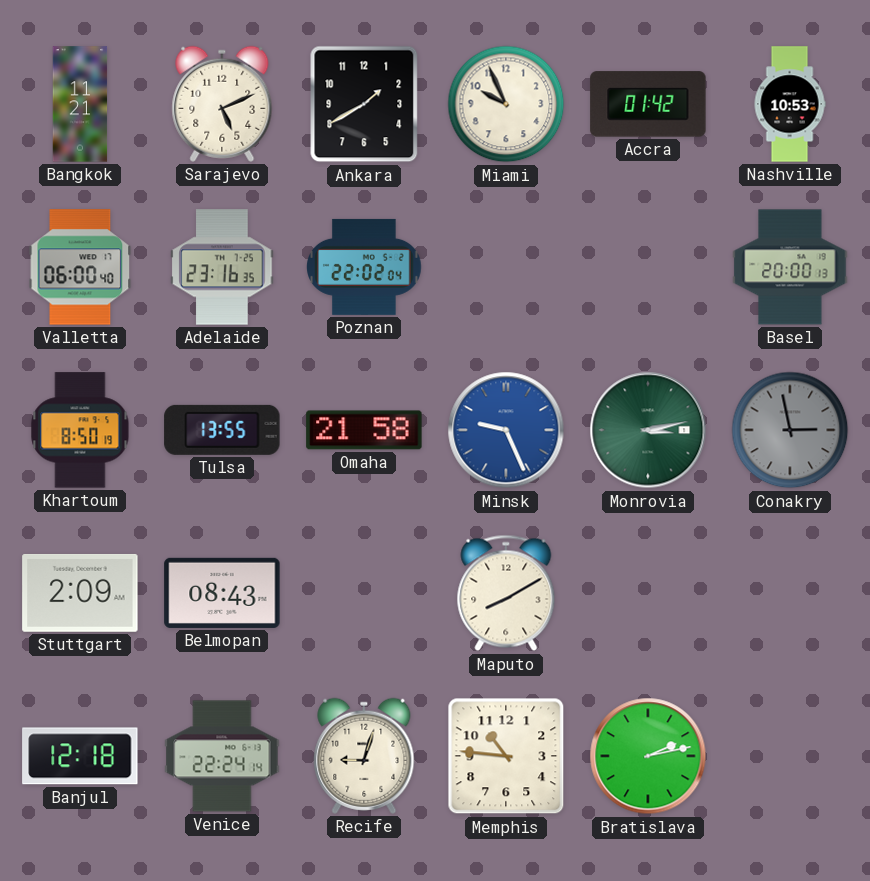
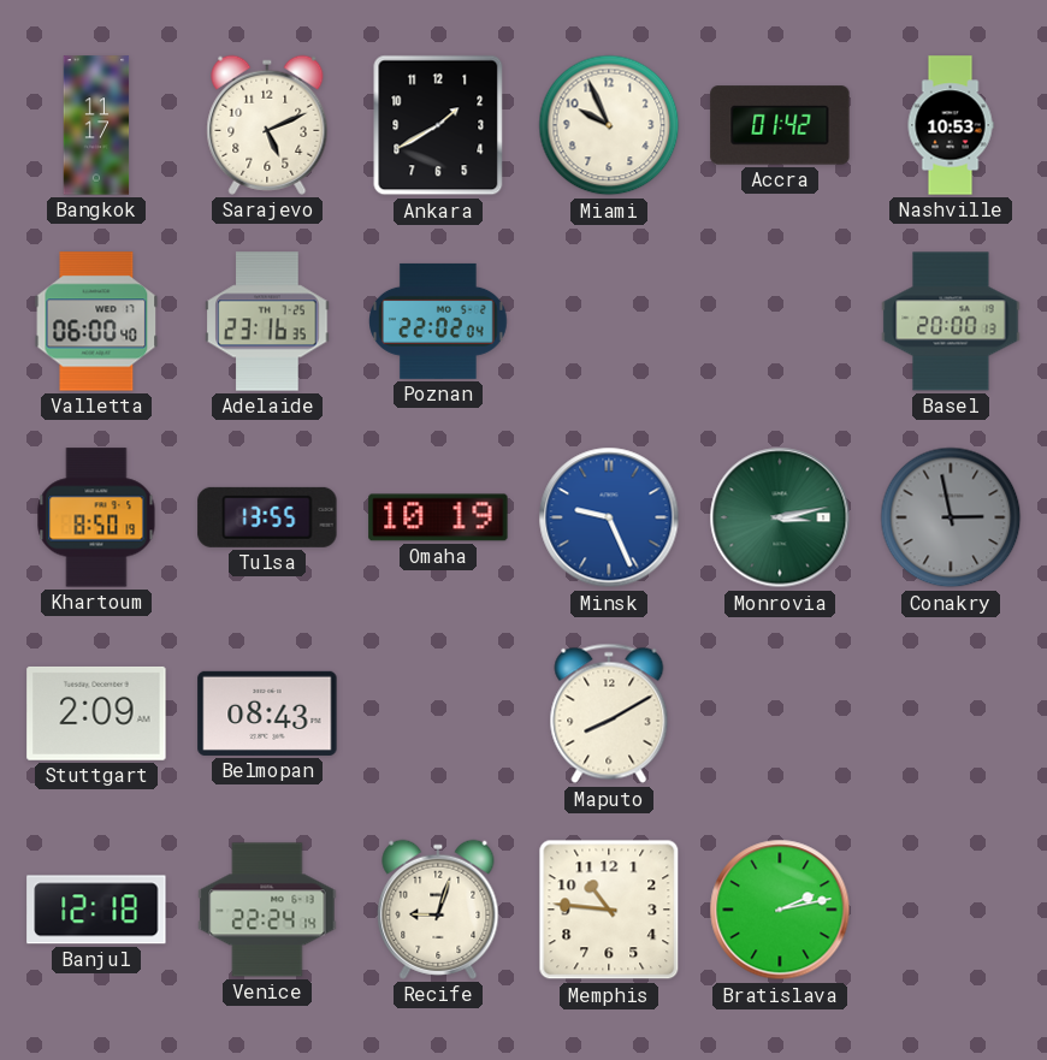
Bangkok: 11:21 -> 11:17 (96, 125)
Omaha: 21:58 -> 10:19 (438, 517)
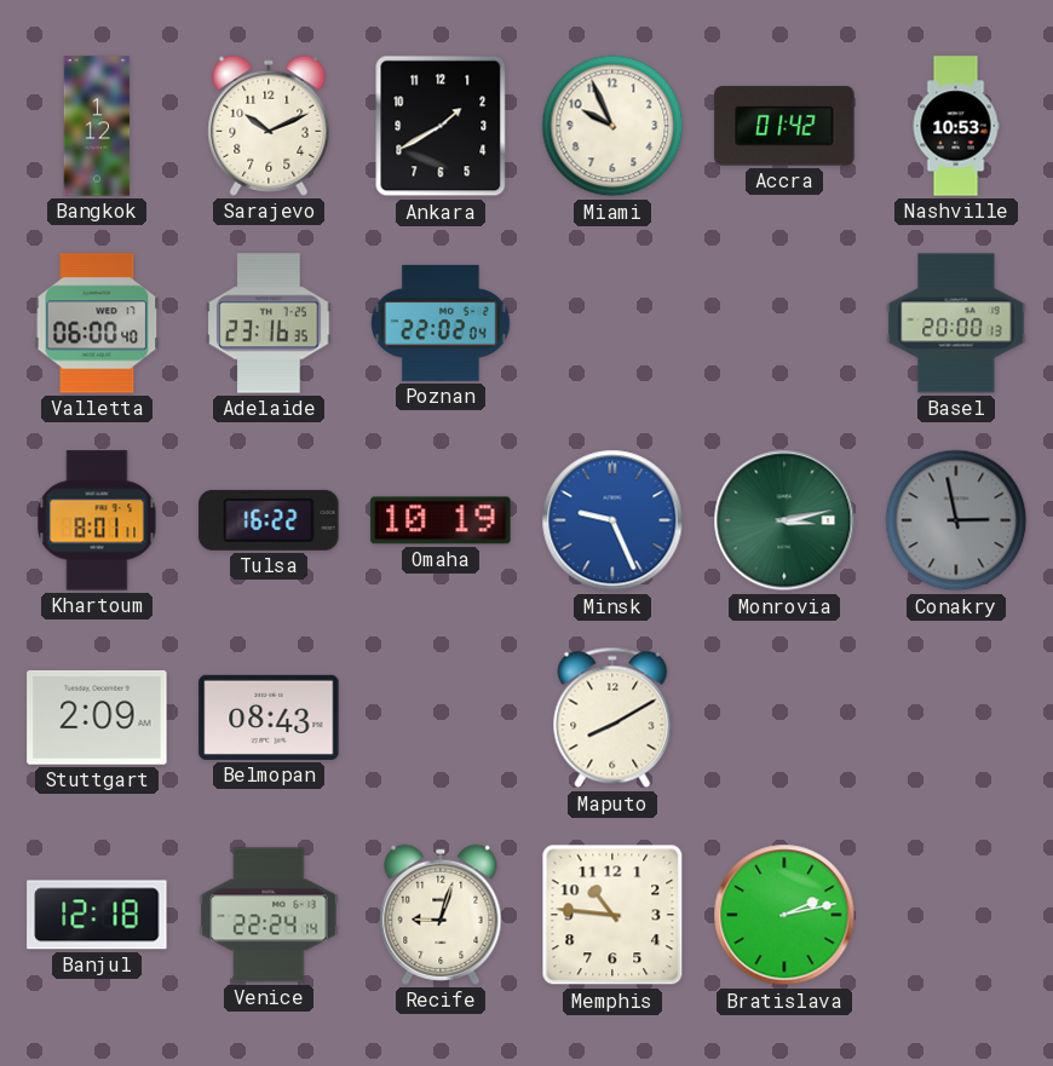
Bangkok: 11:17 -> 1:12 (97, 126)
Sarajevo: 5:11 -> 10:11 (269, 126)
Khartoum: 8:50 -> 8:01 (97, 520)
Tulsa: 13:55 -> 16:22 (269, 520)
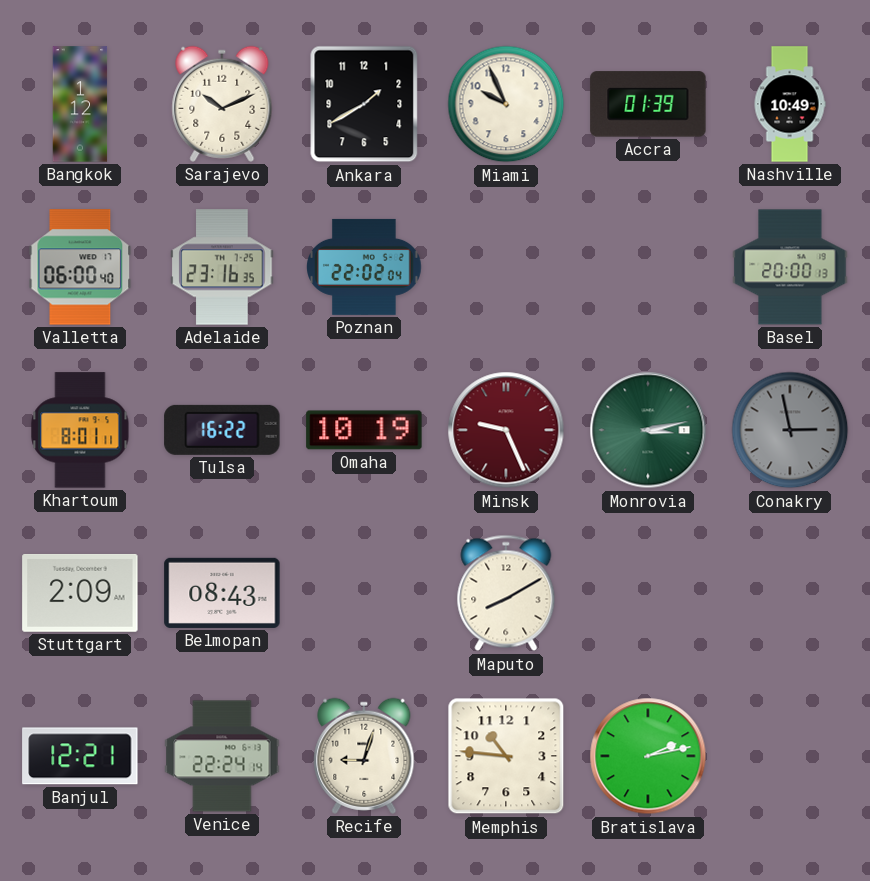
Accra: 01:42 -> 01:39 (648, 104)
Nashville: 10:53 -> 10:49 (790, 104)
Minsk dial: blue -> burgundy (506, 430)
Banjul: 12:18 -> 12:21 (80, 756)
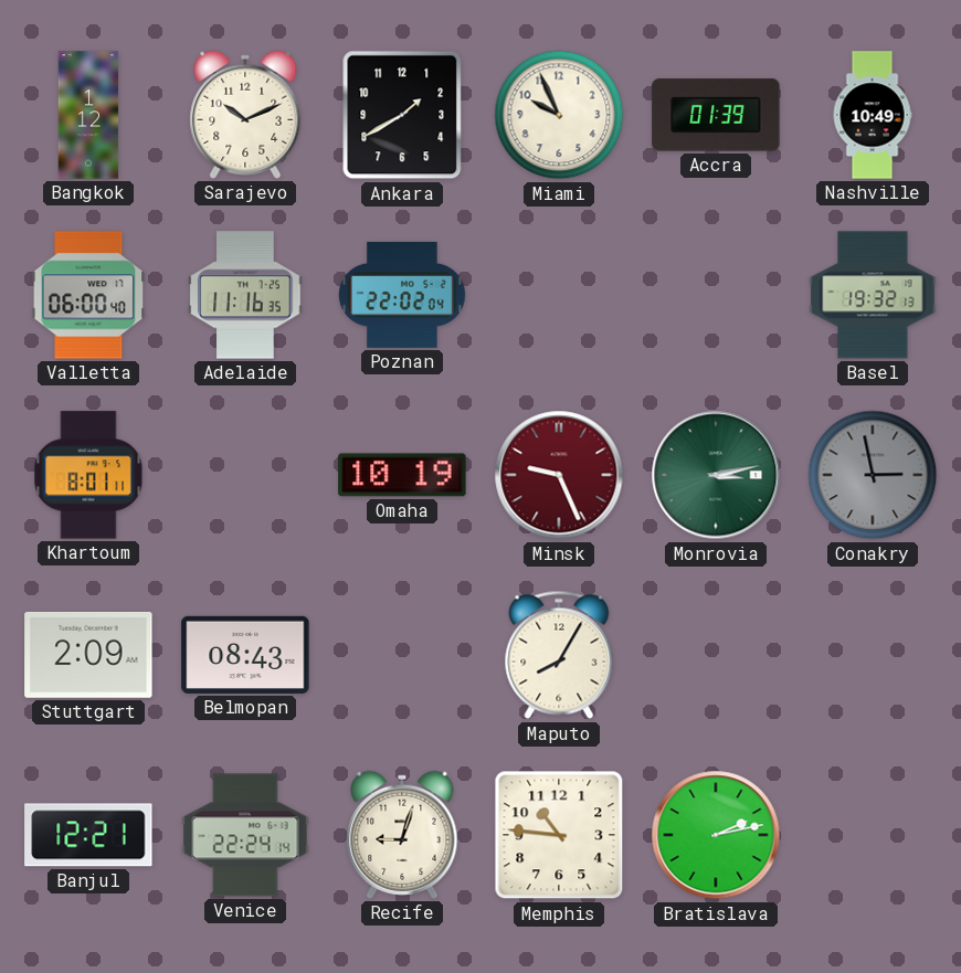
Adelaide: 23:16 -> 11:16 (245, 295)
Basel: 20:00 -> 19:32 (873, 295)
Tulsa: 16:22 -> none (222, 430)
Maputo: 8:10 -> 8:05 (559, 655)
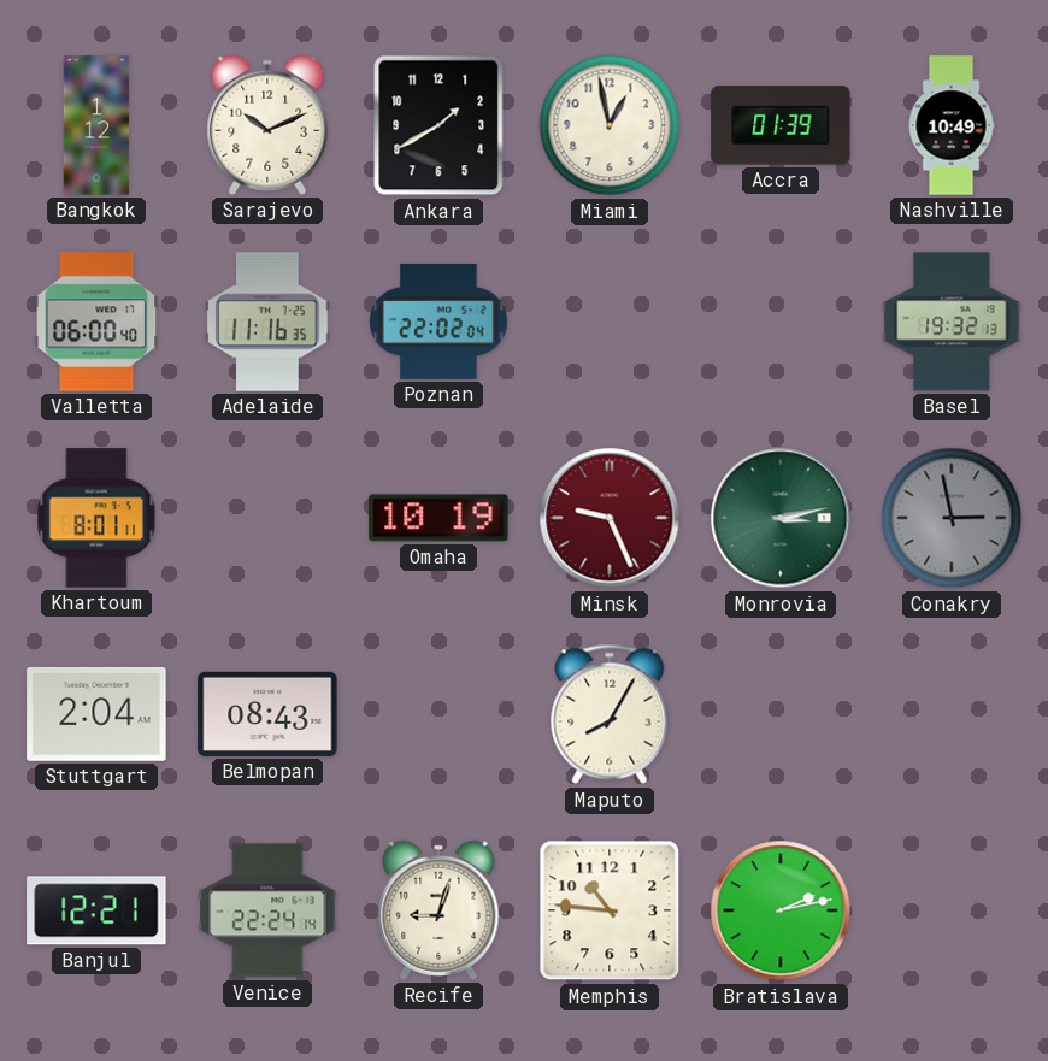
Miami: 9:56 -> 12:58 (610, 125)
Stuttgart: 2:09 -> 2:04 (96, 714)
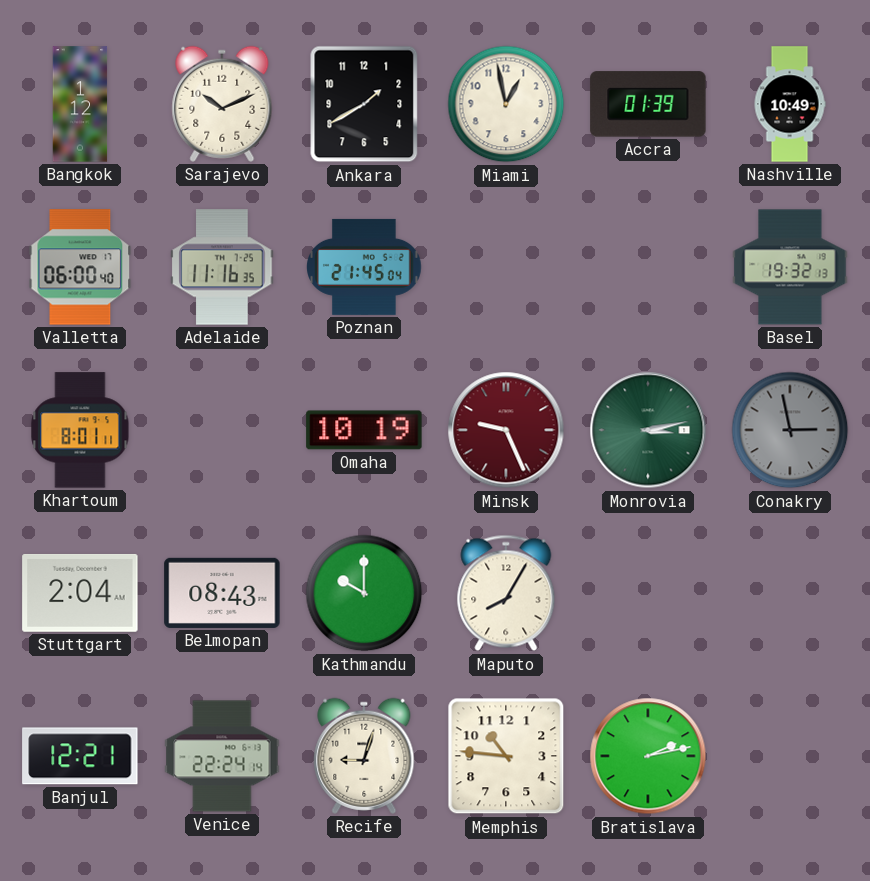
Poznan: 22:02 -> 21:45 (365, 267)
Kathmandu: none -> 10:00 (364, 593)
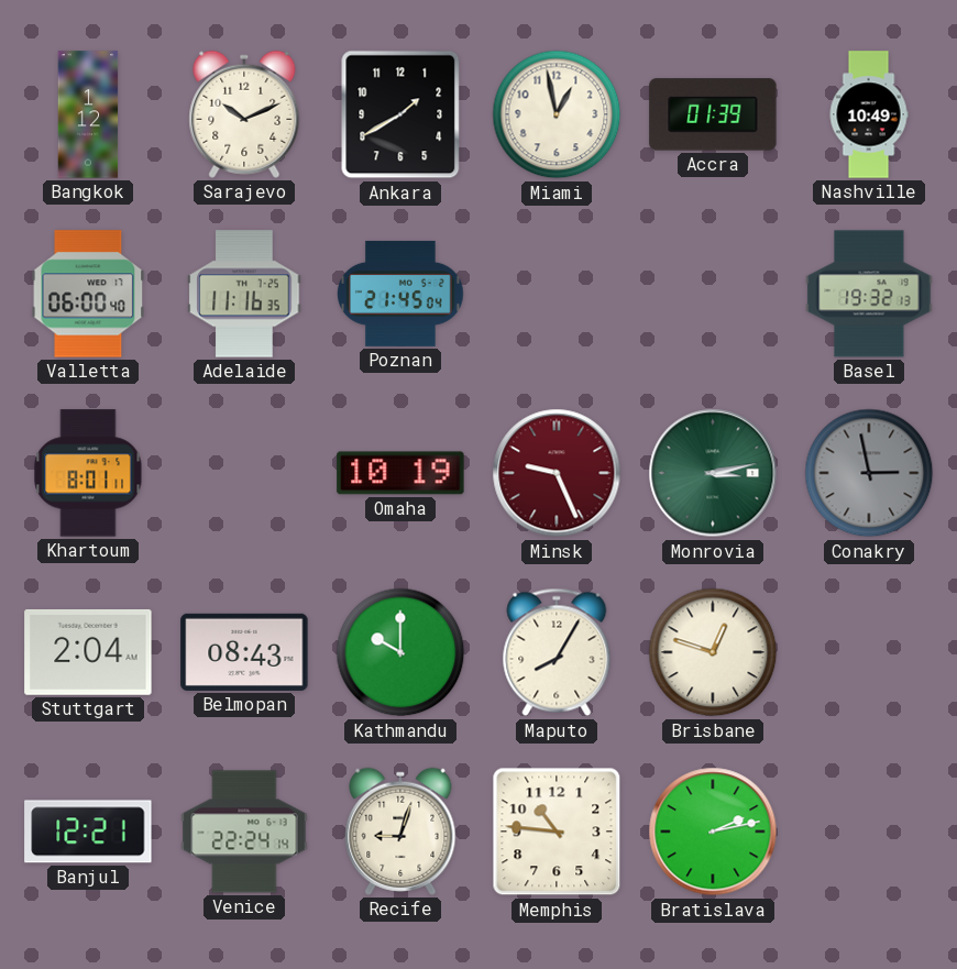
Brisbane: none -> 12:48 (713, 652)
